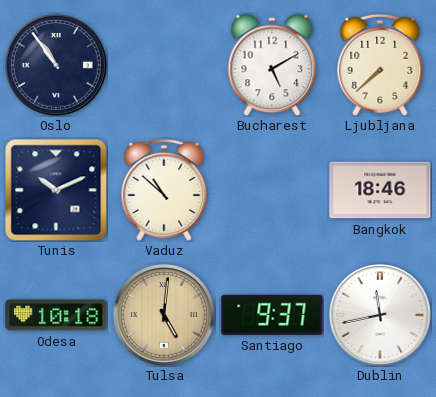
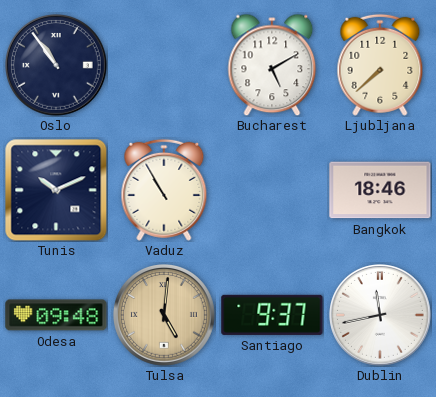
Vaduz: 10:52 -> 10:55 (164, 190)
Odesa: 10:18 -> 09:48 (56, 315)
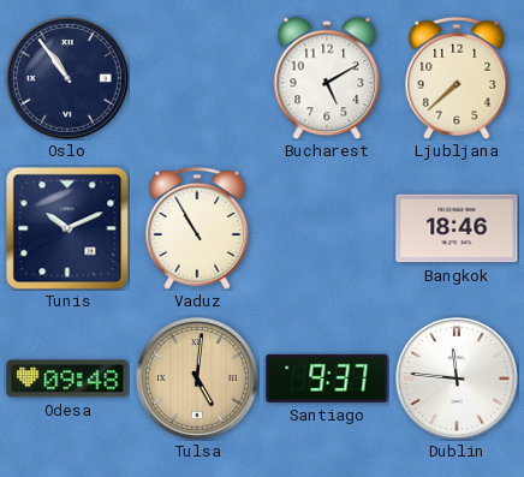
Dublin: 11:43 -> 11:46 (458, 380)
